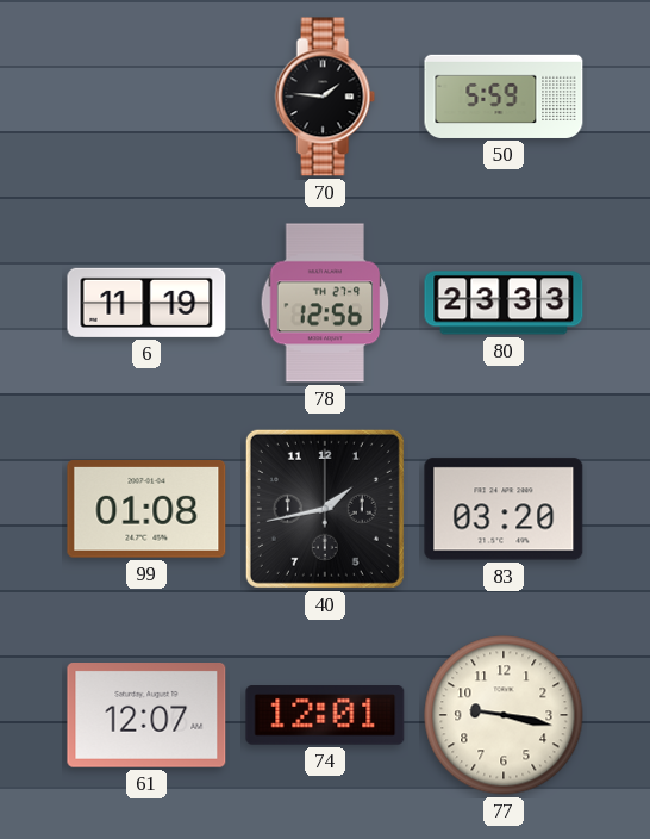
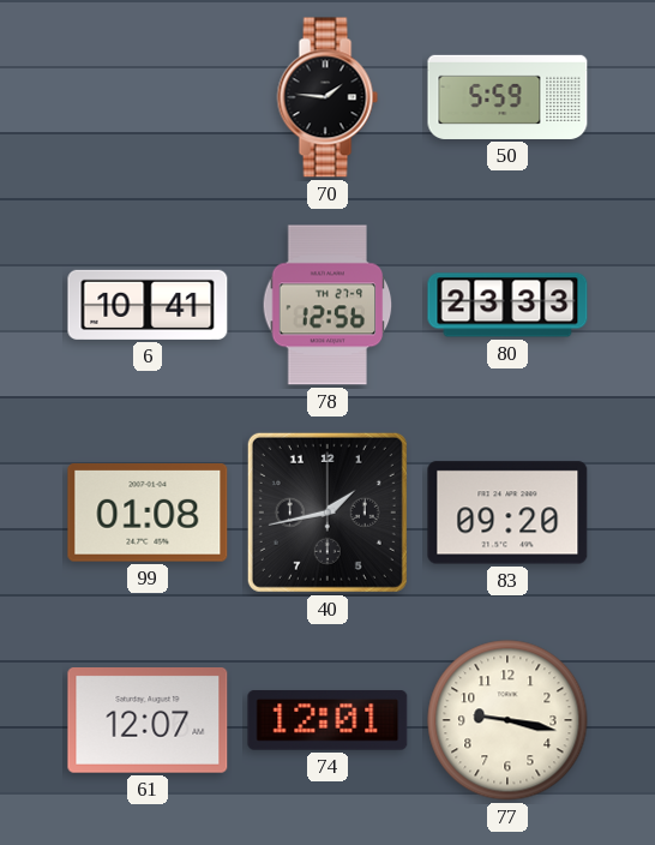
6: 11:19 -> 10:41 (148, 305)
83: 03:20 -> 09:20 (507, 513)
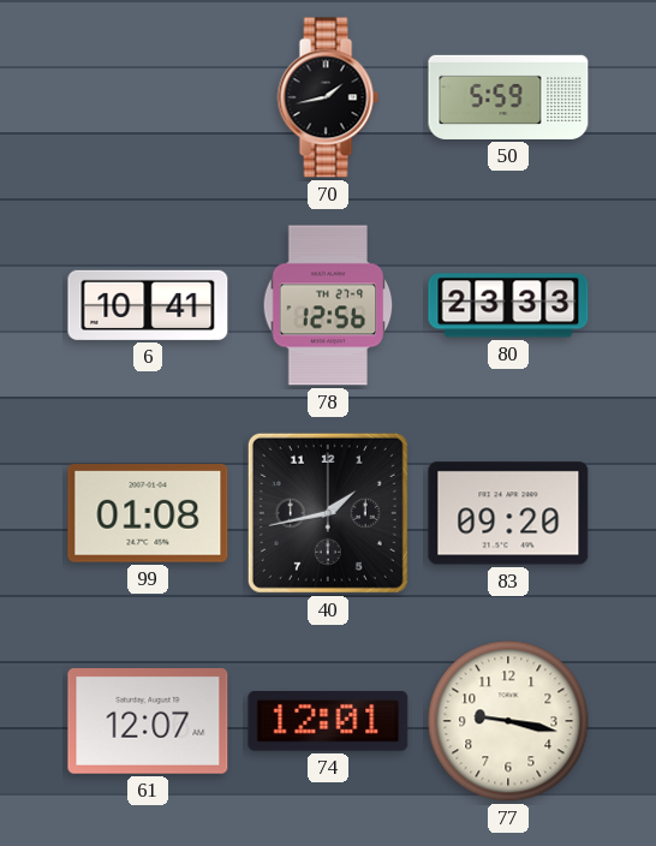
70: 1:46 -> 1:43 (328, 97)
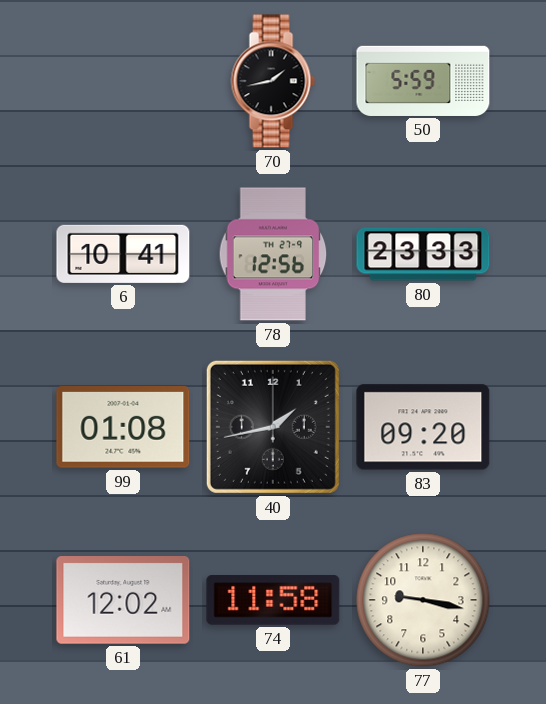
61: 12:07 -> 12:02 (123, 601)
74: 12:01 -> 11:58 (273, 601)
